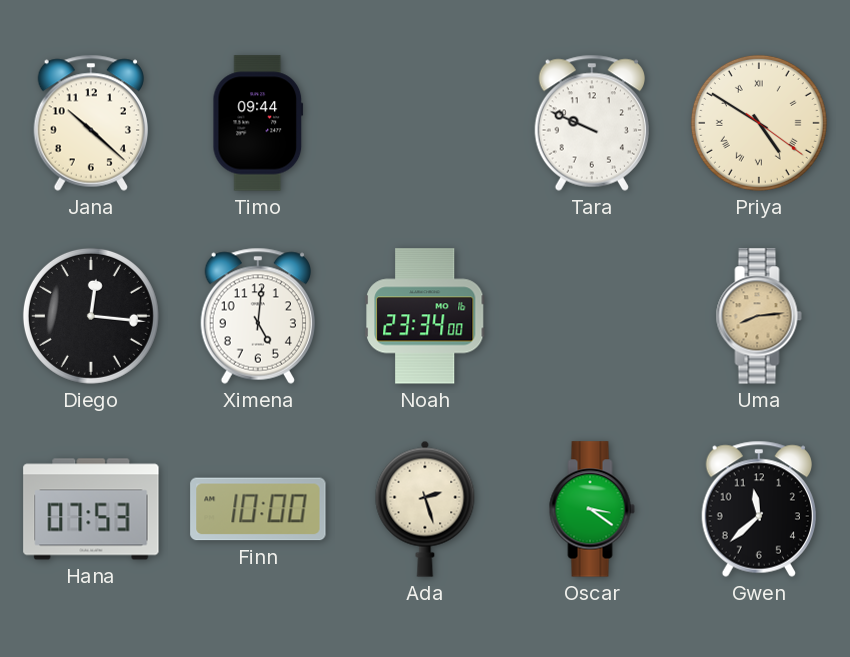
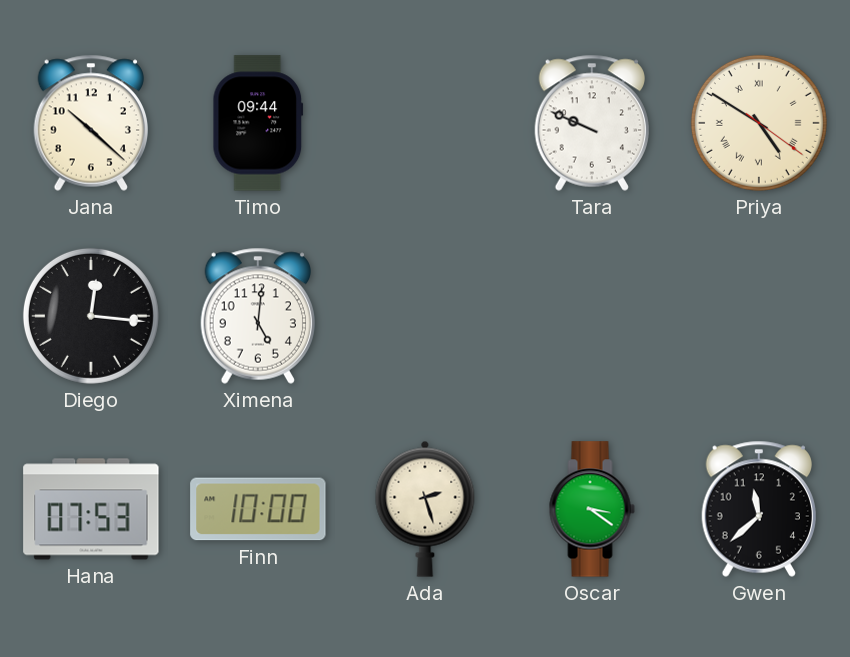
Noah: 23:34 -> none (425, 316)
Uma: 8:14 -> none (759, 316)
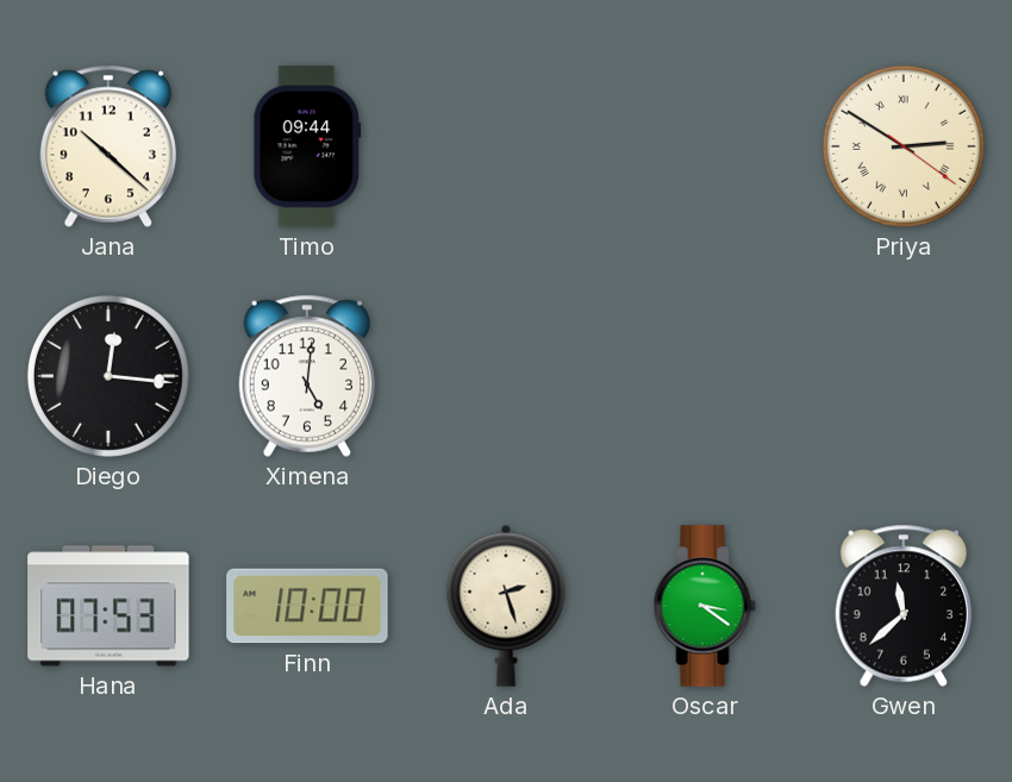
Tara: 9:49 -> none (591, 123)
Priya: 4:50 -> 2:50 (904, 146)
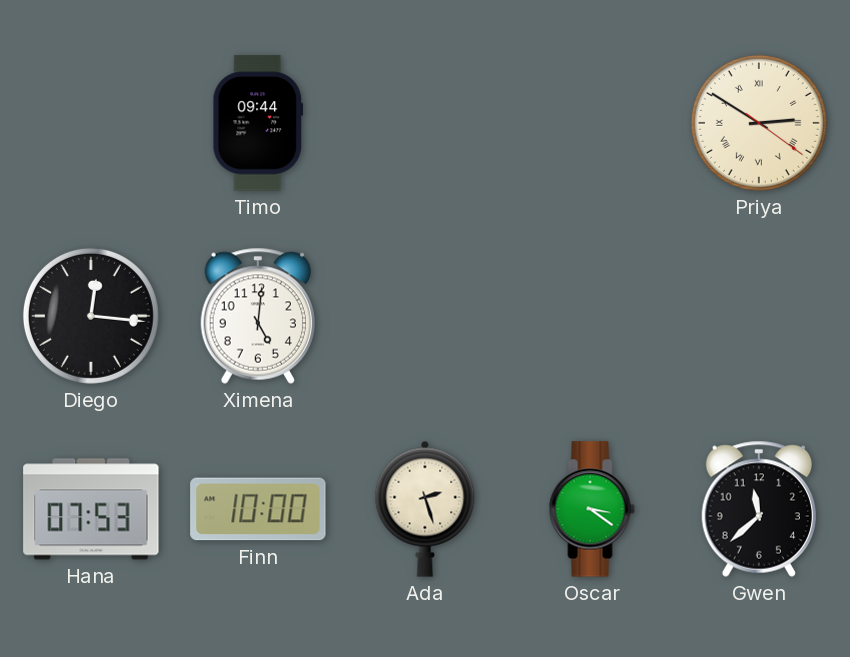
Jana: 10:22 -> none (107, 146)
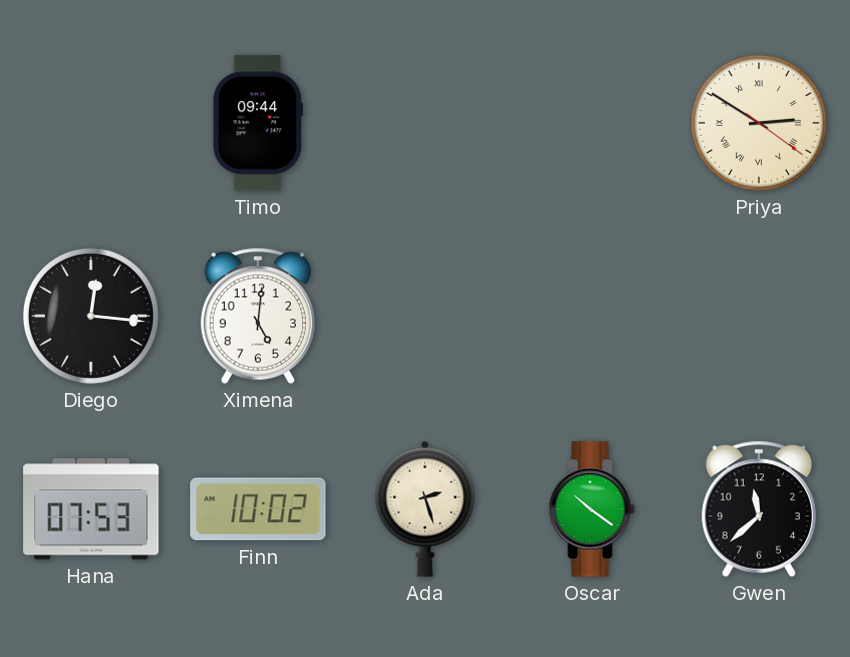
Finn: 10:00 -> 10:02 (258, 509)
Oscar: 3:21 -> 10:21 (592, 509)
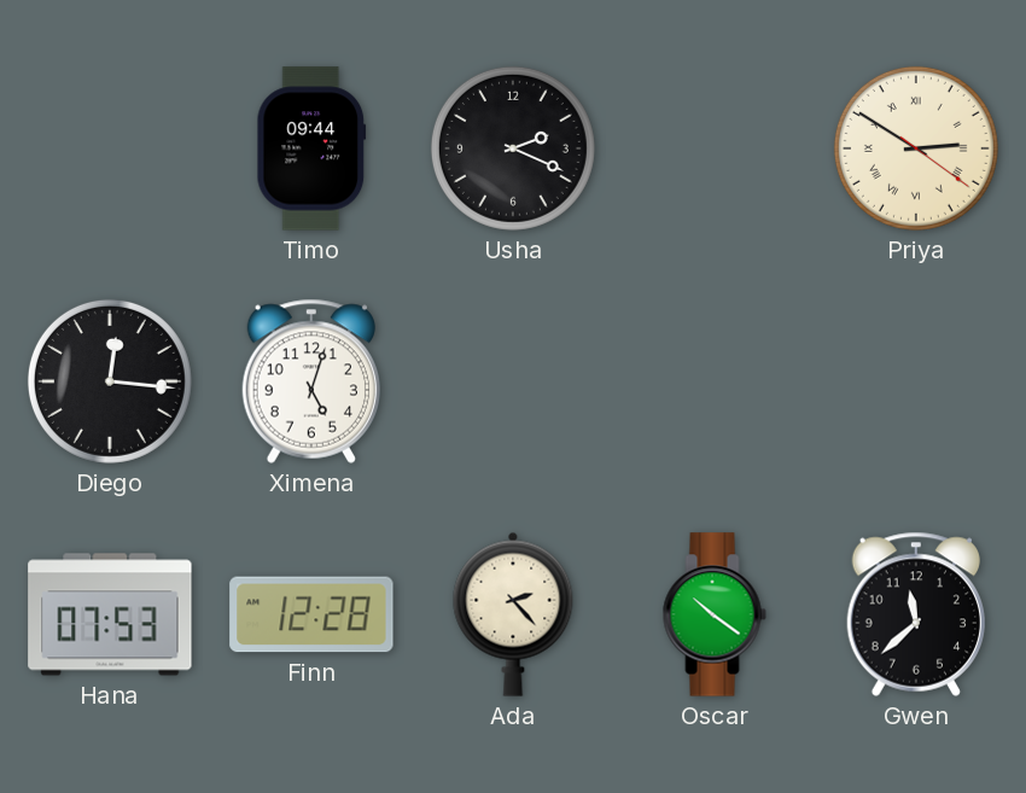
Usha: none -> 2:19 (513, 148)
Ximena: 5:01 -> 5:03 (310, 381)
Finn: 10:02 -> 12:28 (311, 614)
Ada: 2:27 -> 2:23 (513, 614)
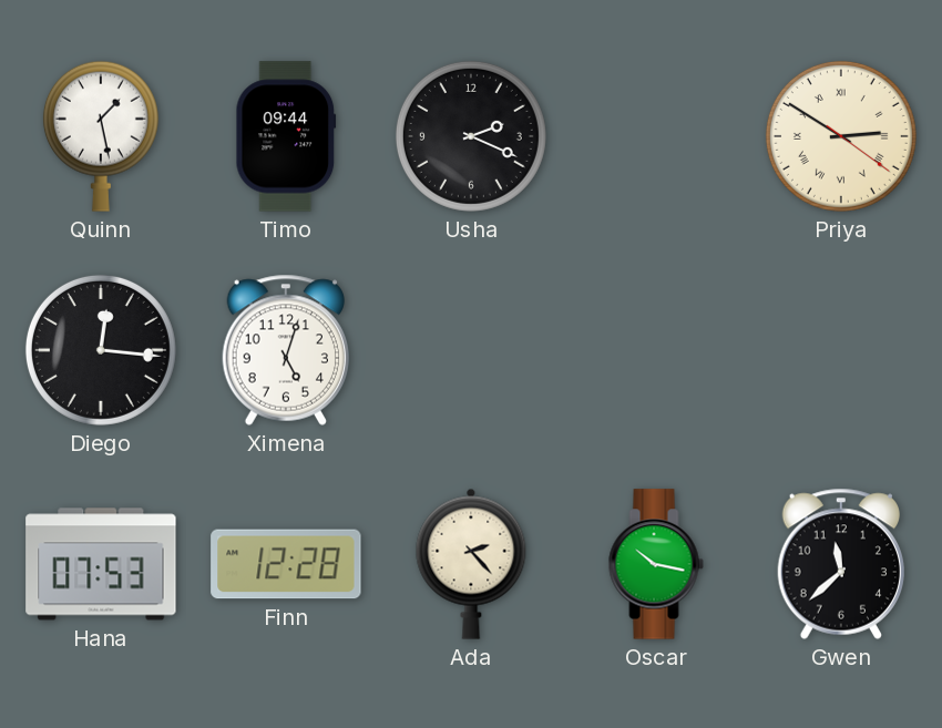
Quinn: none -> 1:28 (101, 136)
Oscar: 10:21 -> 10:17 (656, 564)
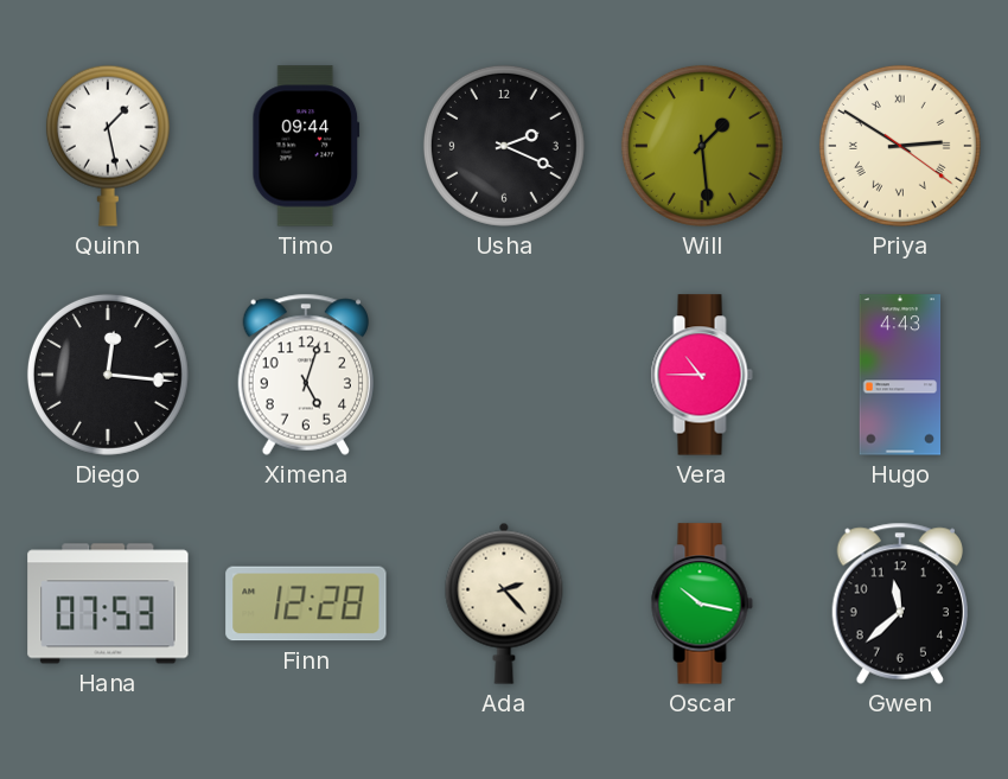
Will: none -> 1:29 (702, 146)
Vera: none -> 10:45 (702, 375)
Hugo: none -> 4:43 (900, 375)
